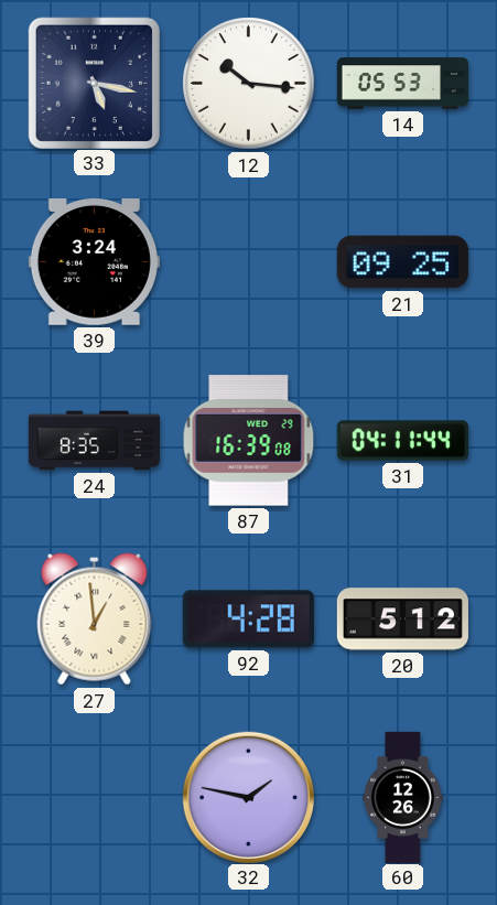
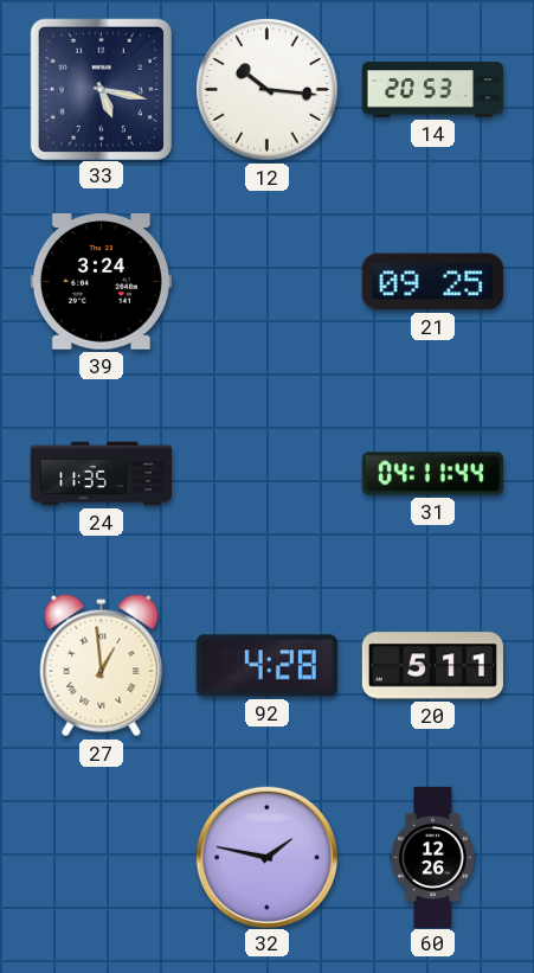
14: 05:53 -> 20:53 (432, 90)
24: 8:35 -> 11:35 (101, 474)
87: 16:39 -> none (249, 441)
20: 5:12 -> 5:11 (432, 666)
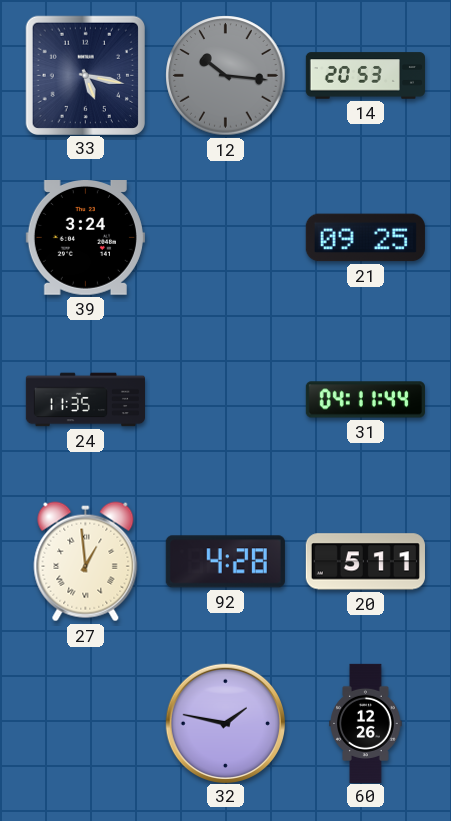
12 dial: white -> grey (226, 76)
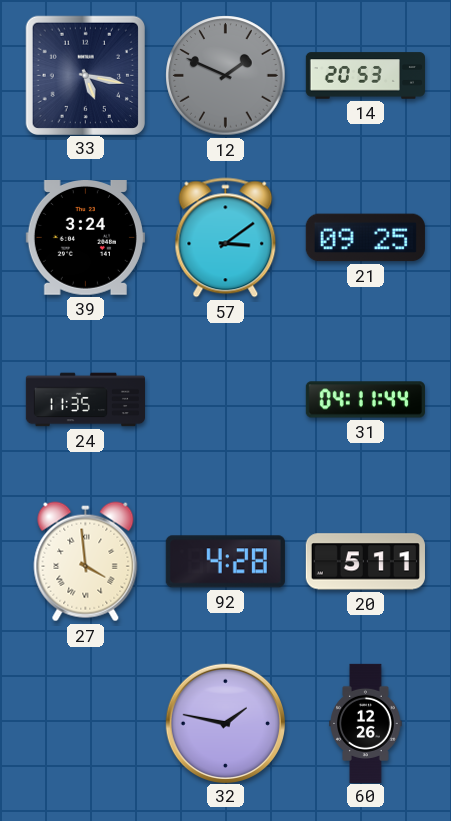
12: 10:16 -> 1:49 (226, 76)
57: none -> 3:09 (226, 238)
27: 12:59 -> 3:59 (86, 562)
